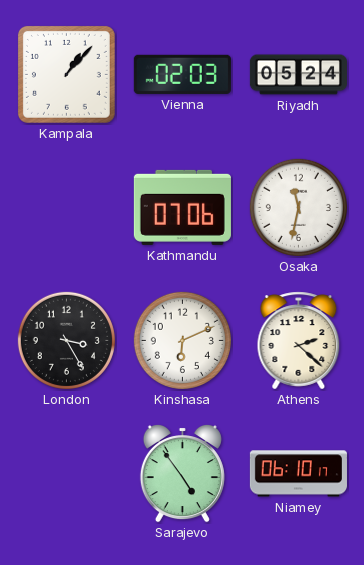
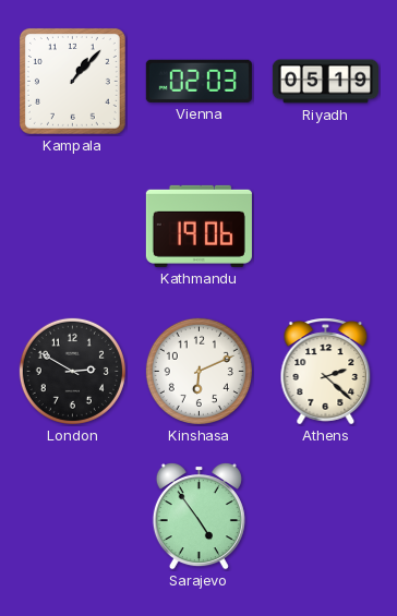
Riyadh: 05:24 -> 05:19 (325, 82)
Kathmandu: 07:06 -> 19:06 (198, 226)
Osaka: 11:32 -> none (298, 207)
London: 3:25 -> 2:50 (72, 371)
Niamey: 06:10 -> none (298, 474)
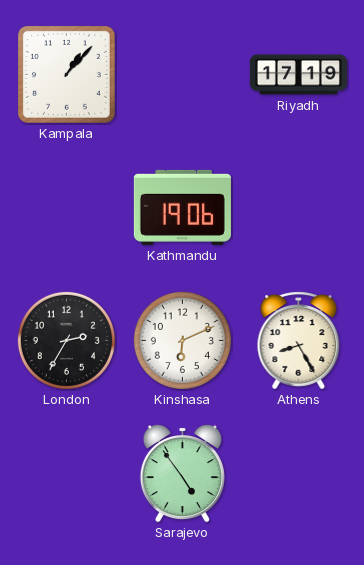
Vienna: 02:03 -> none (198, 81)
Riyadh: 05:19 -> 17:19 (298, 75)
London: 2:50 -> 2:35 (66, 340)
Athens: 2:22 -> 8:25 (299, 341)
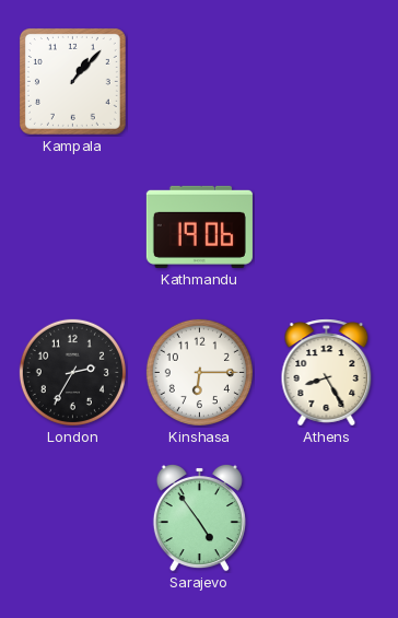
Riyadh: 17:19 -> none (298, 75)
Kinshasa: 6:11 -> 6:15 (199, 372)
